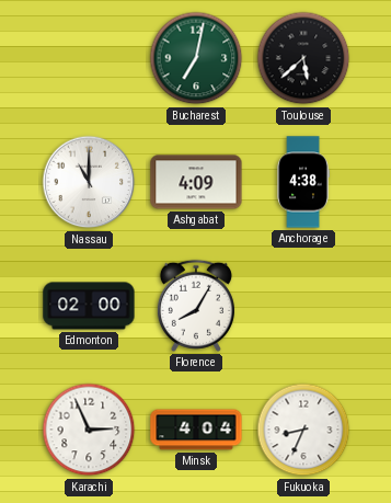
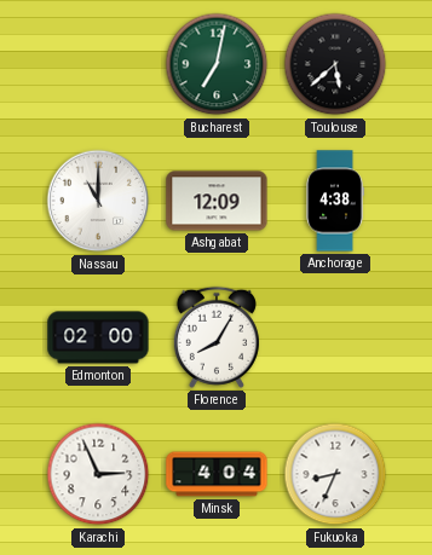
Ashgabat: 4:09 -> 12:09 (217, 201)
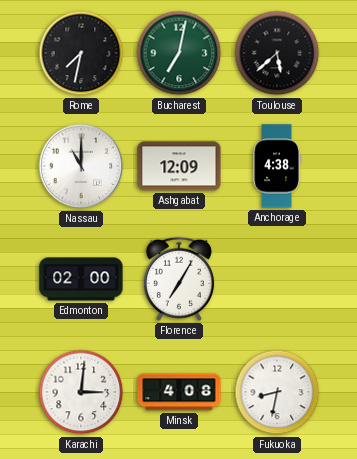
Rome: none -> 7:32 (81, 53)
Florence: 8:05 -> 7:05 (179, 279)
Karachi: 2:56 -> 3:01 (81, 392)
Minsk: 4:04 -> 4:08 (179, 392)
Fukuoka: 8:34 -> 8:32 (277, 392)
